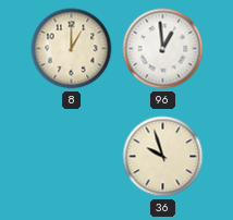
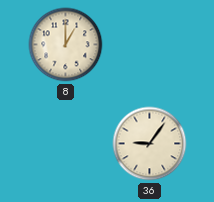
96: 12:59 -> none (163, 49)
36: 9:57 -> 9:06 (150, 144)
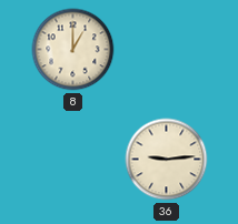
36: 9:06 -> 9:14 (167, 160)
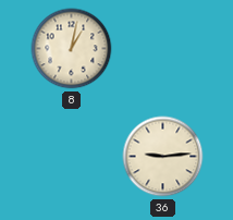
8: 1:00 -> 1:02 (72, 49)
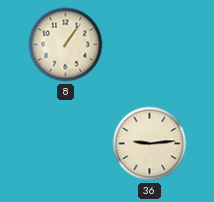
8: 1:02 -> 1:06 (66, 45)
